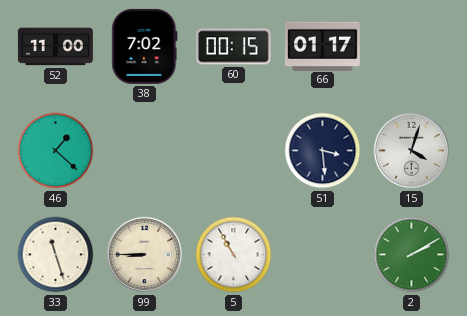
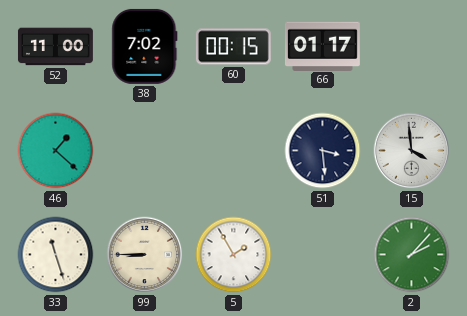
15: 4:03 -> 3:59 (412, 151)
5: 10:55 -> 1:55 (234, 255)
2: 2:10 -> 2:07 (412, 255)
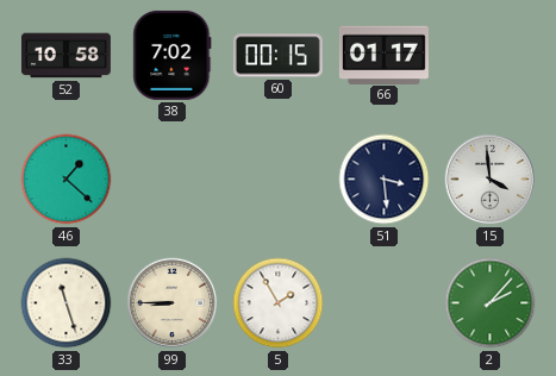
52: 11:00 -> 10:58 (65, 56)
